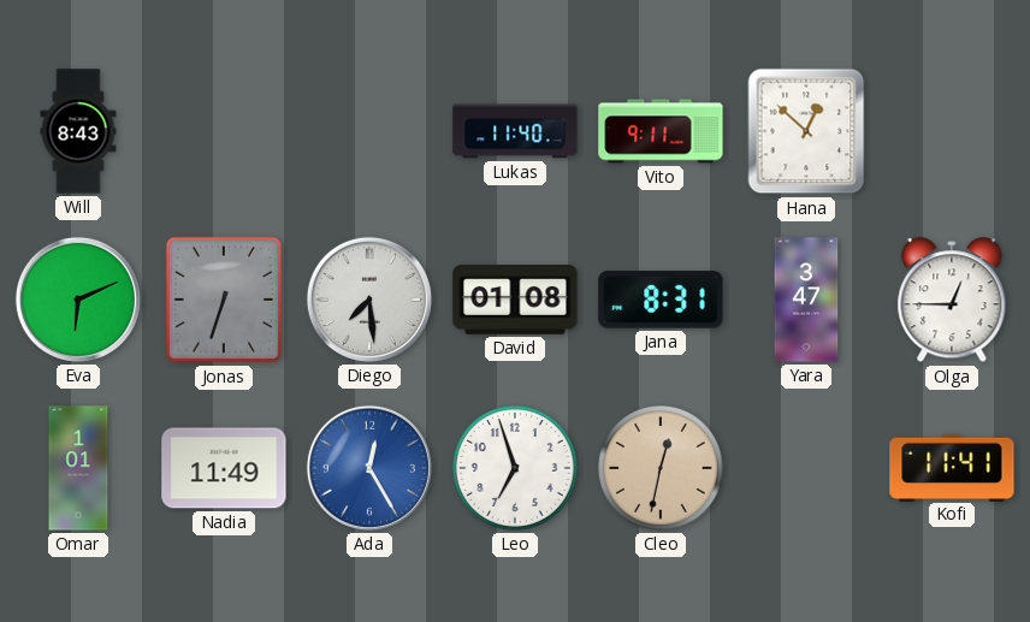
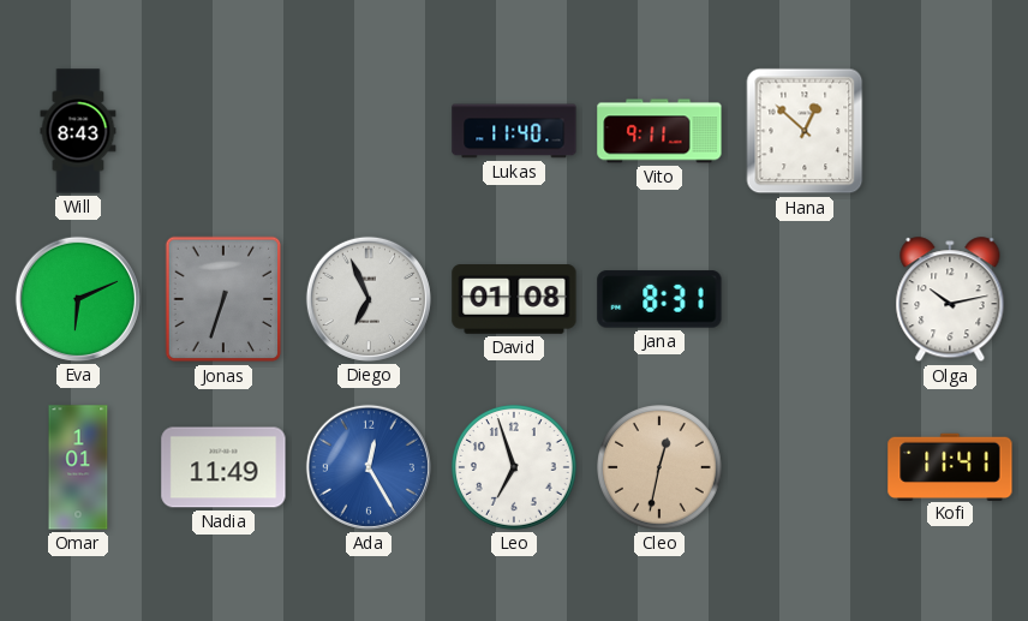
Diego: 7:29 -> 6:56 (369, 299)
Yara: 3:47 -> none (806, 300)
Olga: 12:45 -> 10:13 (950, 300)
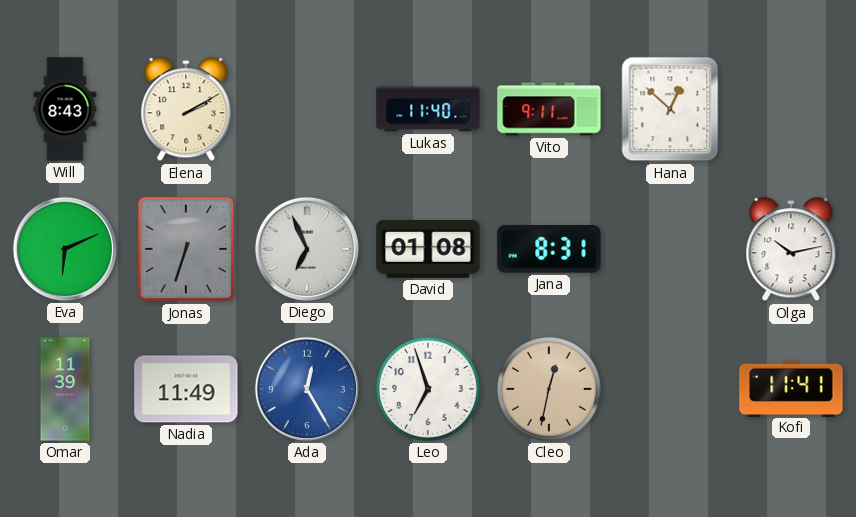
Elena: none -> 2:10 (186, 110)
Omar: 1:01 -> 11:39 (65, 389)
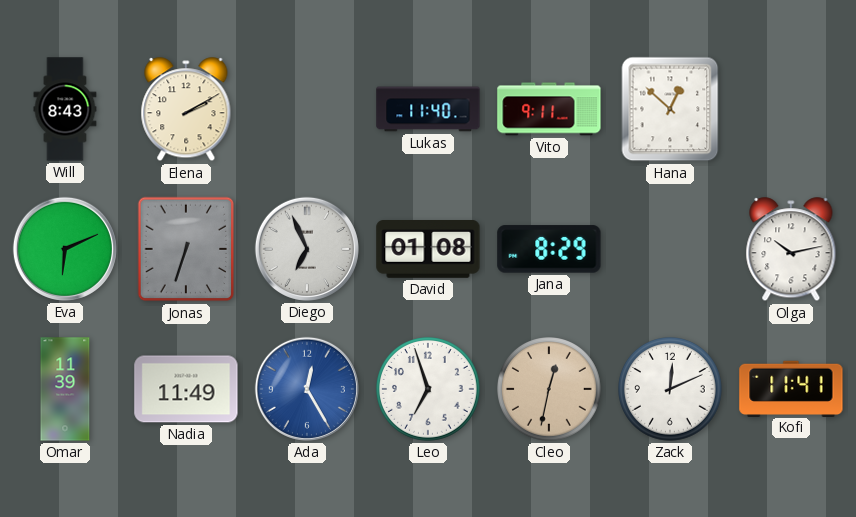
Jana: 8:31 -> 8:29 (549, 249)
Zack: none -> 12:11 (671, 390)
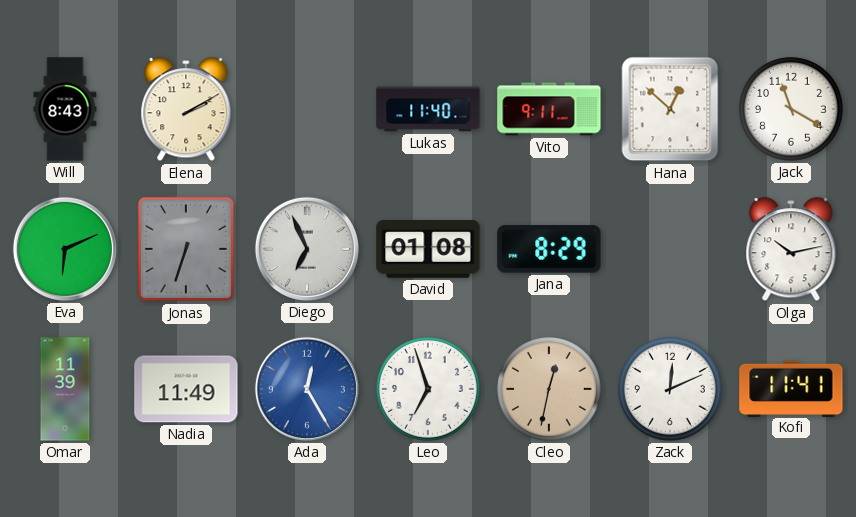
Jack: none -> 11:20 (792, 110)
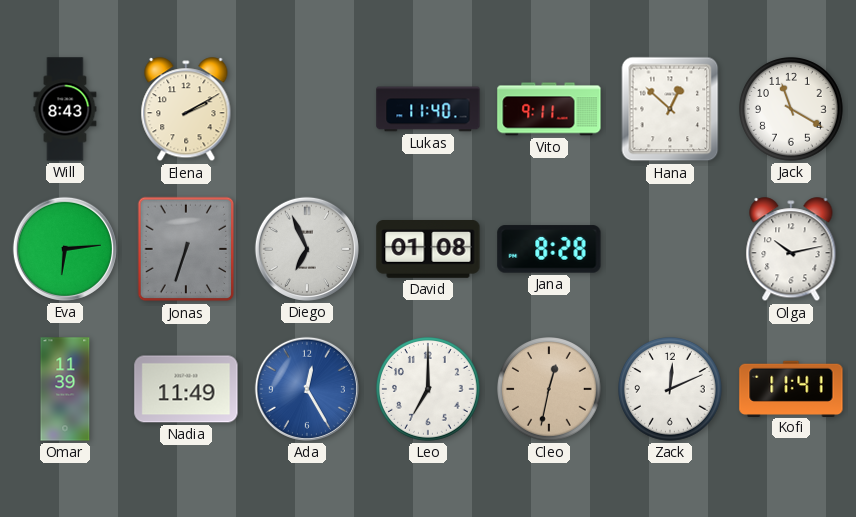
Eva: 6:11 -> 6:14 (65, 249)
Jana: 8:29 -> 8:28 (549, 249)
Leo: 6:57 -> 7:00 (429, 390)
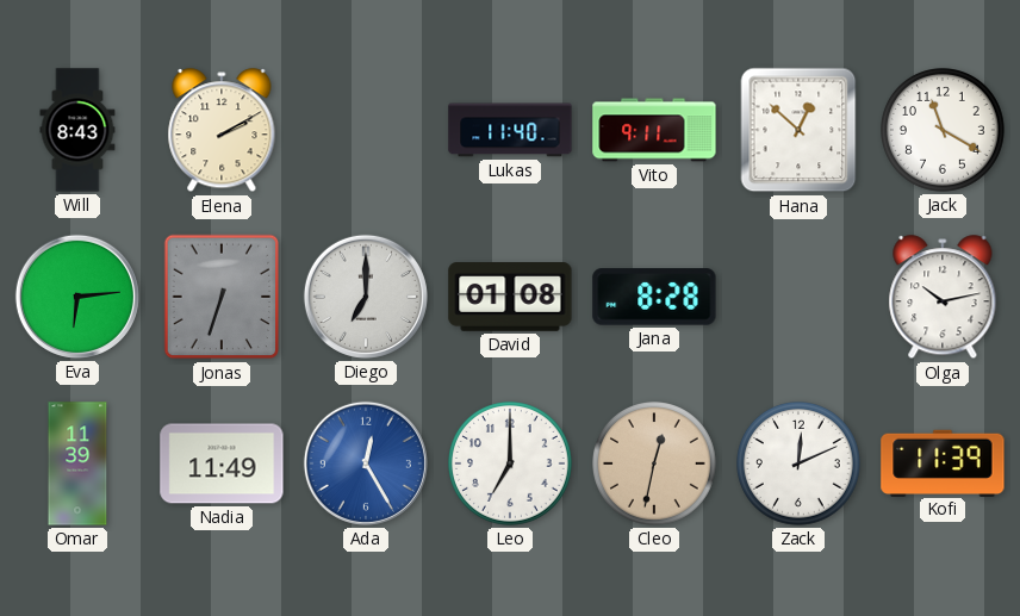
Diego: 6:56 -> 7:00 (366, 297)
Kofi: 11:41 -> 11:39 (943, 462)
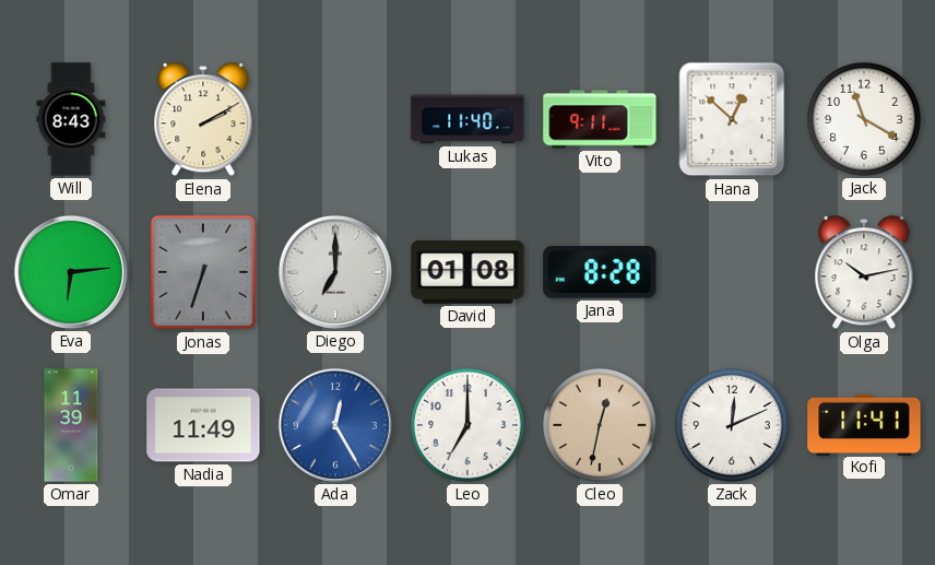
Kofi: 11:39 -> 11:41 (864, 424)
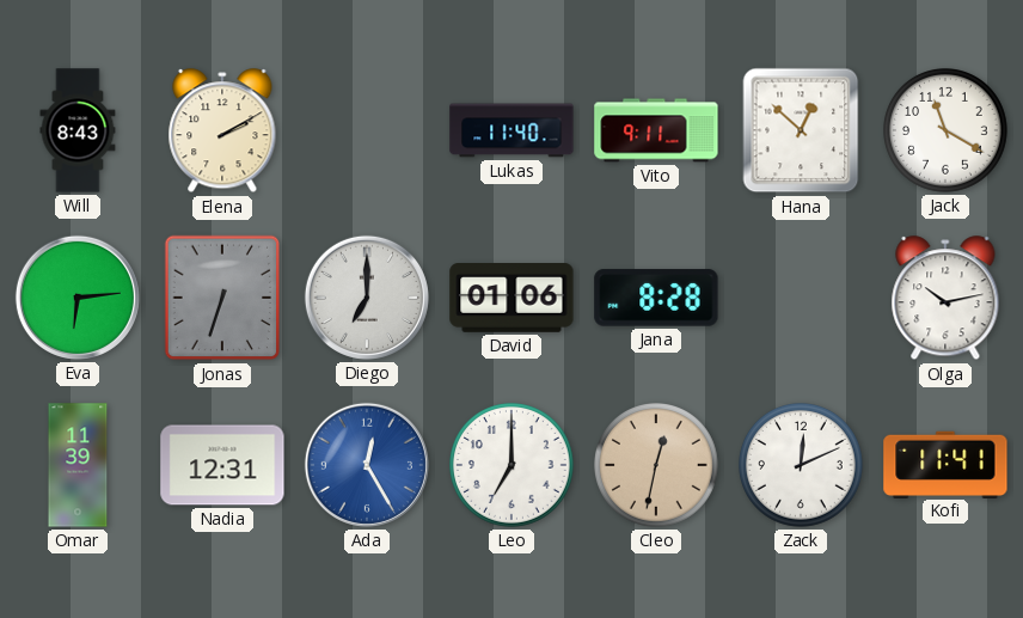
David: 01:08 -> 01:06 (511, 299)
Nadia: 11:49 -> 12:31 (222, 465)
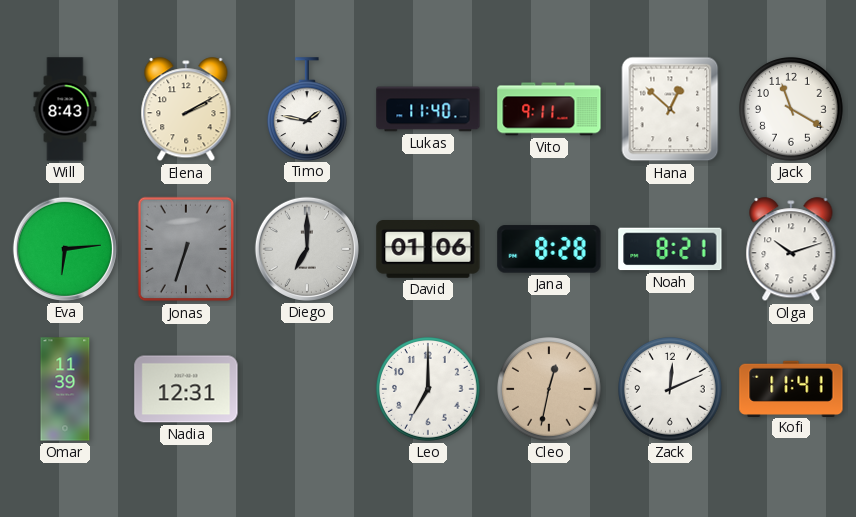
Timo: none -> 1:47 (307, 109)
Noah: none -> 8:21 (670, 249)
Olga: 10:13 -> 10:12 (791, 250)
Ada: 12:25 -> none (367, 465)
